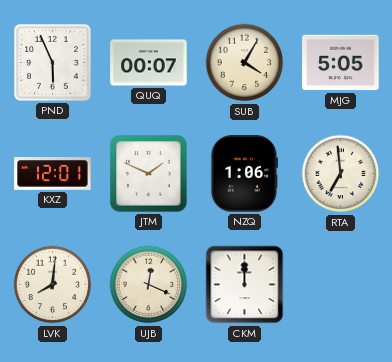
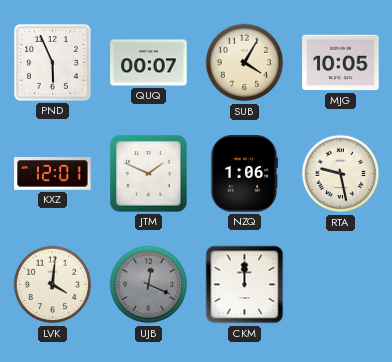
MJG: 5:05 -> 10:05 (341, 63)
RTA: 6:59 -> 9:28 (341, 174)
LVK: 8:01 -> 4:01 (53, 285)
UJB dial: cream -> grey (149, 285)
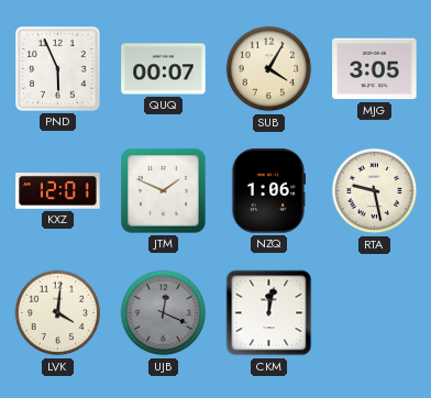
MJG: 10:05 -> 3:05 (375, 69)
CKM: 12:00 -> 12:02 (269, 313)
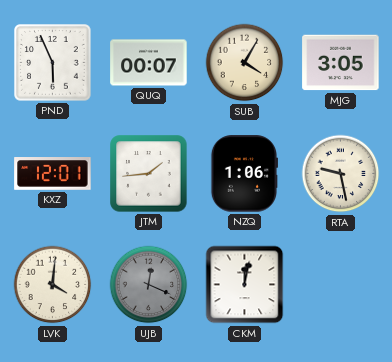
JTM: 1:49 -> 1:44 (149, 174)
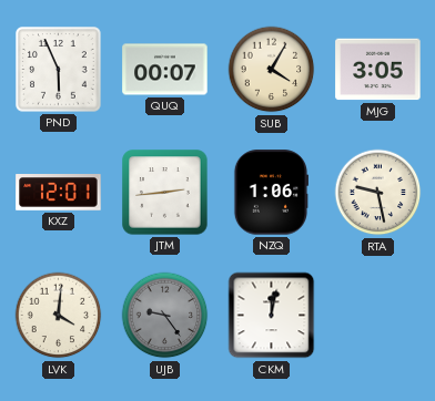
JTM: 1:44 -> 2:44 (165, 193)
UJB: 12:19 -> 9:24 (165, 316)
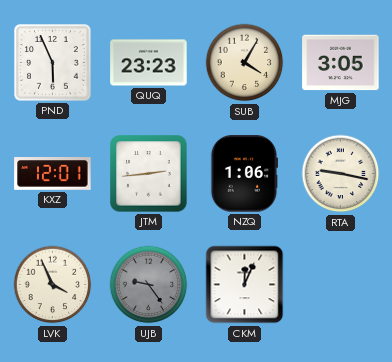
QUQ: 00:07 -> 23:23 (149, 63)
RTA: 9:28 -> 9:17 (341, 174)
LVK: 4:01 -> 3:56 (53, 285)
CKM: 12:02 -> 12:04 (245, 285)
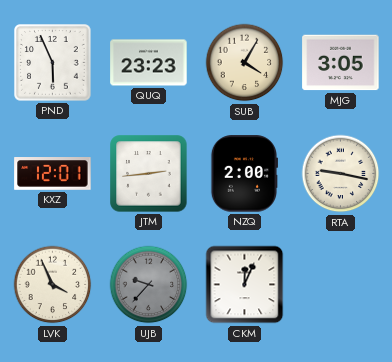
NZQ: 1:06 -> 2:00 (243, 174)
UJB: 9:24 -> 9:37 (149, 285)
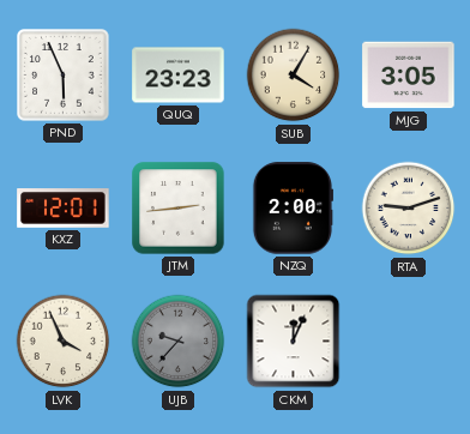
RTA: 9:17 -> 9:12 (409, 209)
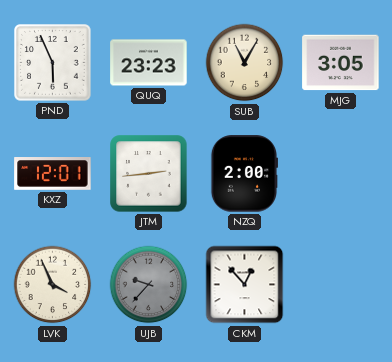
SUB: 4:05 -> 11:05 (245, 63)
RTA: 9:12 -> none (409, 209)
CKM: 12:04 -> 12:53 (245, 285)
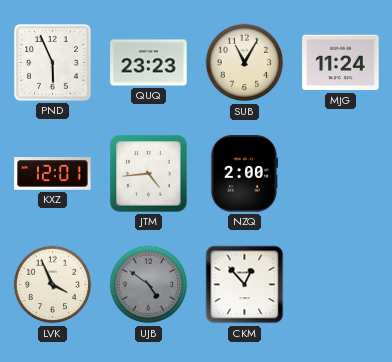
MJG: 3:05 -> 11:24 (341, 63)
JTM: 2:44 -> 4:44 (149, 174)
UJB: 9:37 -> 4:51 (149, 285)
